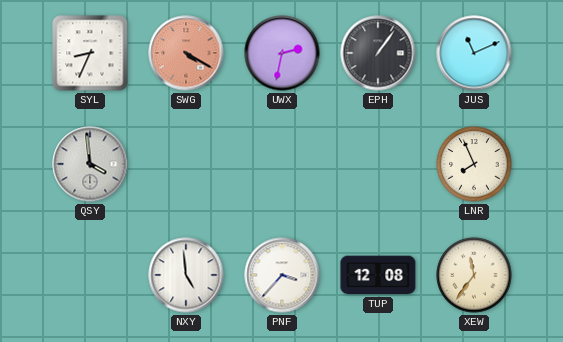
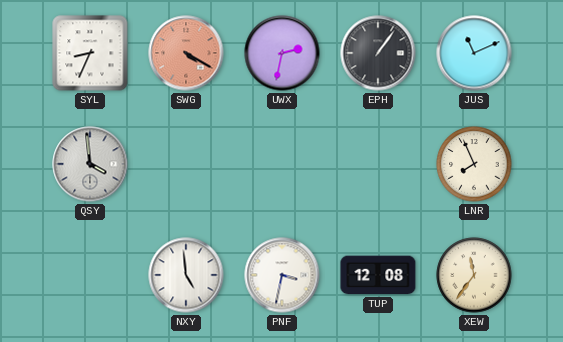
PNF: 3:37 -> 3:32 (282, 275)
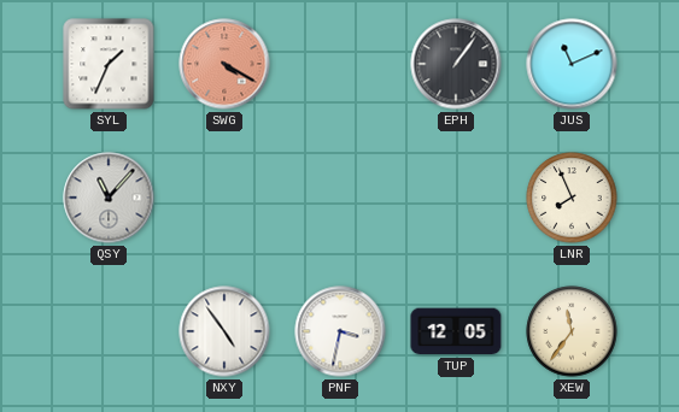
SYL: 8:34 -> 1:34 (109, 64)
UWX: 2:32 -> none (282, 53)
QSY: 3:59 -> 11:07 (109, 198)
NXY: 4:59 -> 4:54 (224, 331)
TUP: 12:08 -> 12:05 (456, 331)
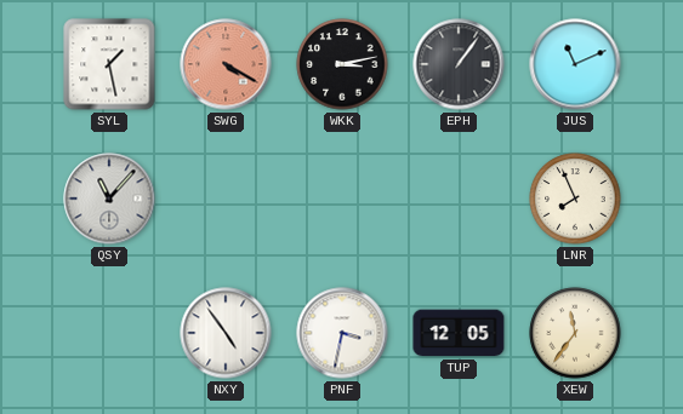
SYL: 1:34 -> 1:28 (109, 64)
WKK: none -> 3:13 (342, 64)
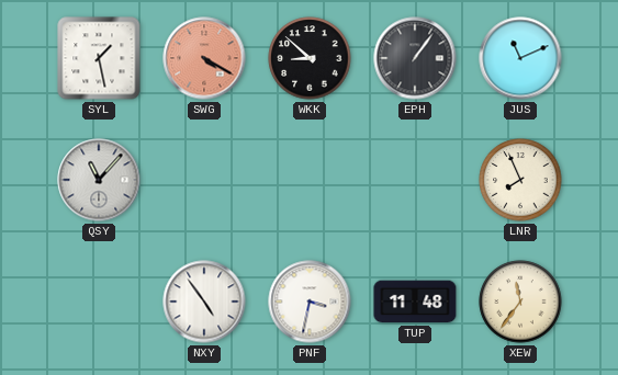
WKK: 3:13 -> 8:52 (310, 58)
TUP: 12:05 -> 11:48 (415, 302)
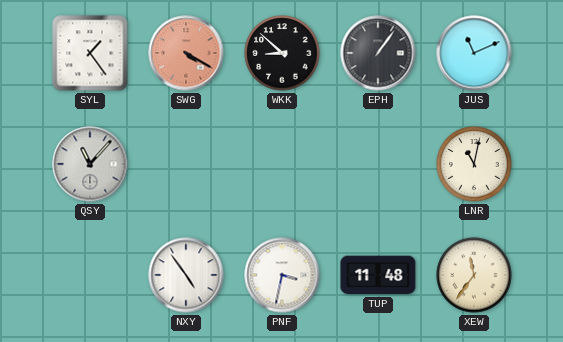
SYL: 1:28 -> 1:24 (90, 53)
LNR: 7:56 -> 11:02 (474, 164)
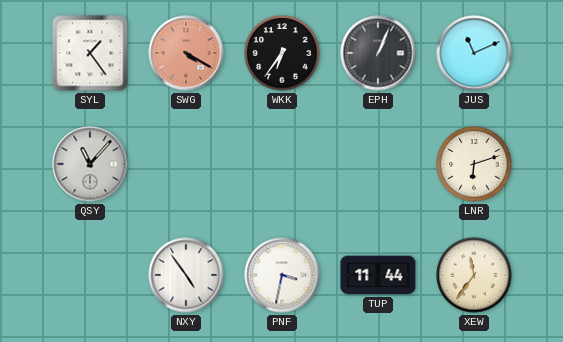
WKK: 8:52 -> 6:36 (282, 53)
EPH: 1:06 -> 1:04 (378, 53)
LNR: 11:02 -> 6:12 (474, 164)
TUP: 11:48 -> 11:44 (378, 275)
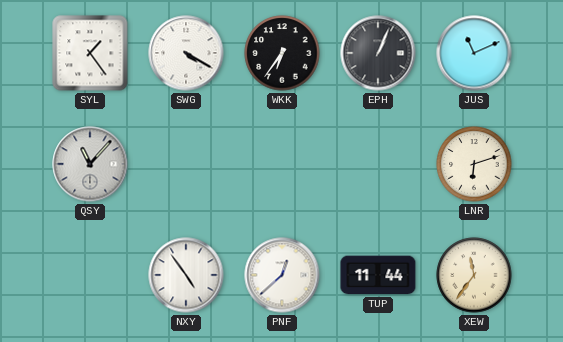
SWG dial: salmon -> white (186, 53)
PNF: 3:32 -> 12:38 (282, 275)
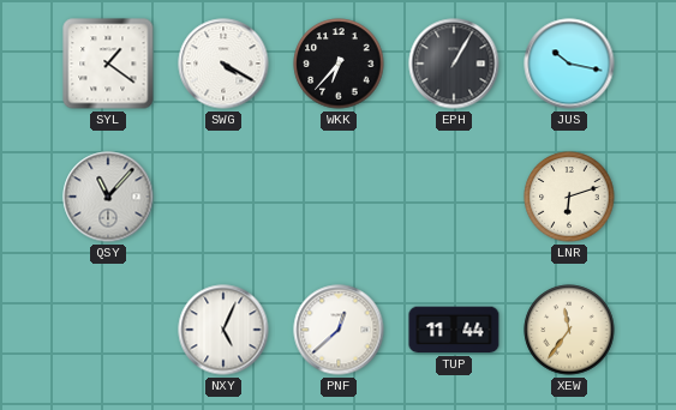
SYL: 1:24 -> 1:21 (108, 64)
WKK: 6:36 -> 6:37 (339, 64)
EPH: 1:04 -> 1:05 (454, 64)
JUS: 11:11 -> 10:17 (569, 64)
NXY: 4:54 -> 5:04 (223, 330)
